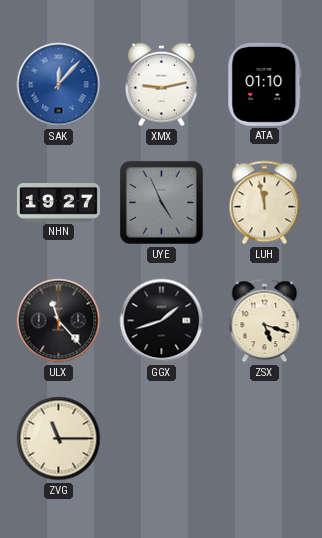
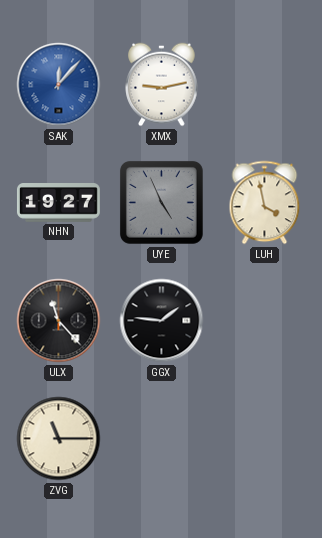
ATA: 01:10 -> none (265, 84)
LUH: 11:58 -> 3:58 (265, 203)
GGX: 1:42 -> 1:46 (162, 321)
ZSX: 5:18 -> none (265, 321)
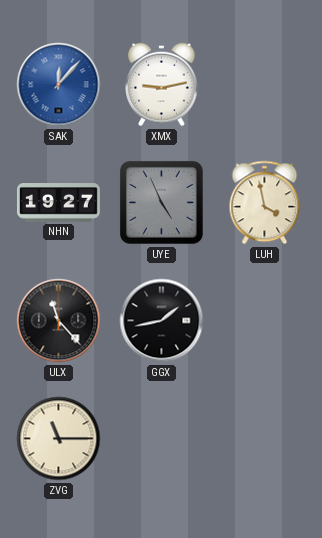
GGX: 1:46 -> 1:43 (162, 321)
